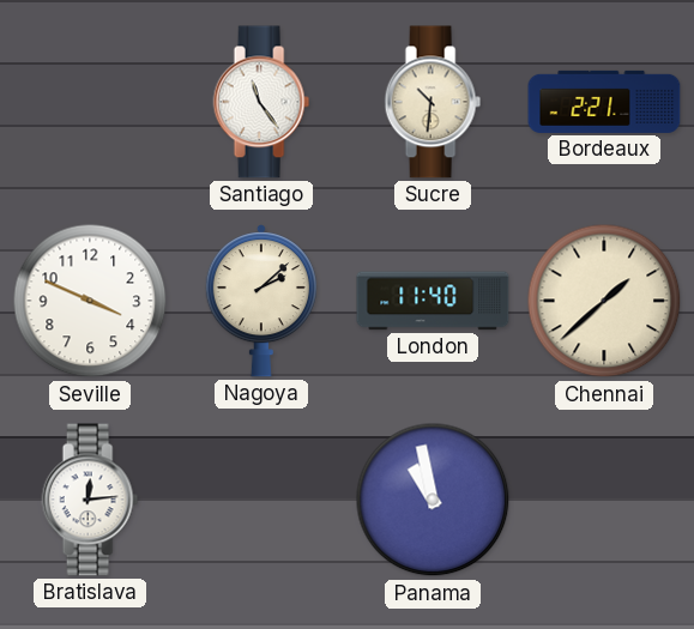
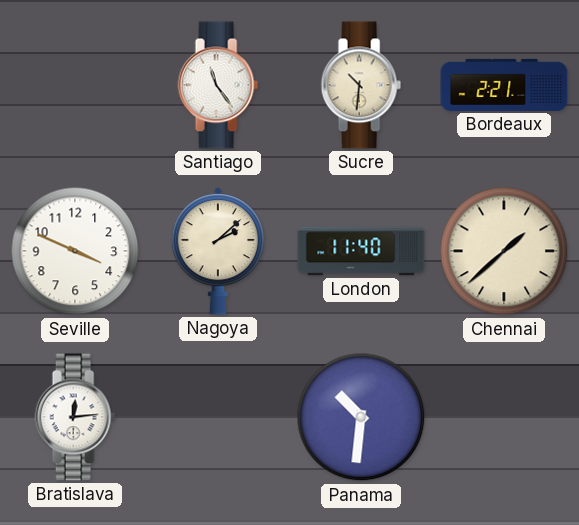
Panama: 10:58 -> 10:31 (361, 417)
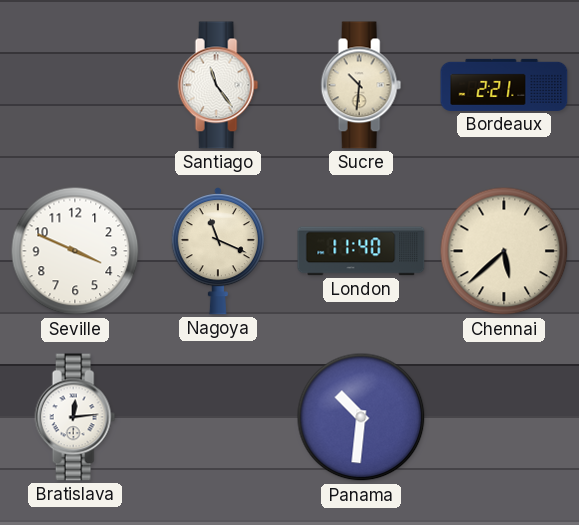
Nagoya: 2:08 -> 11:19 (218, 252)
Chennai: 1:38 -> 5:38 (504, 251)
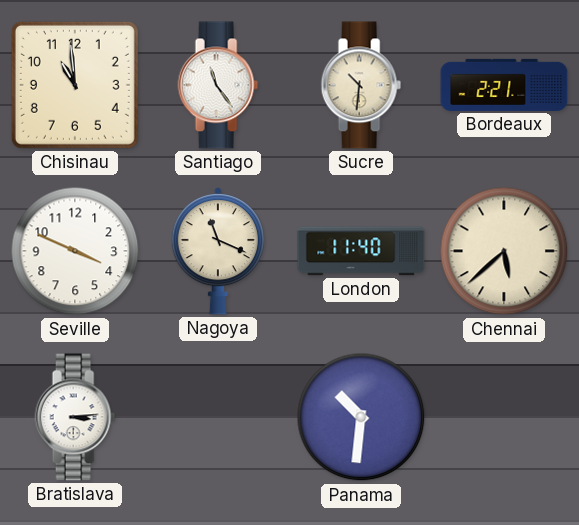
Chisinau: none -> 10:59 (75, 85)
Bratislava: 12:14 -> 3:14 (75, 417)
